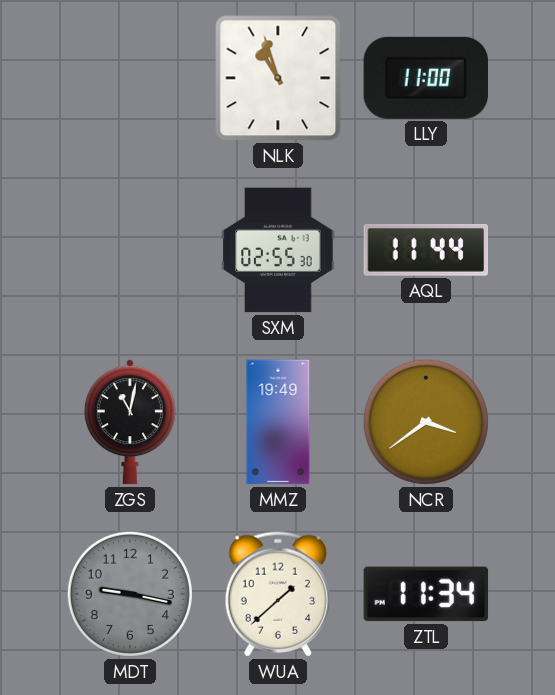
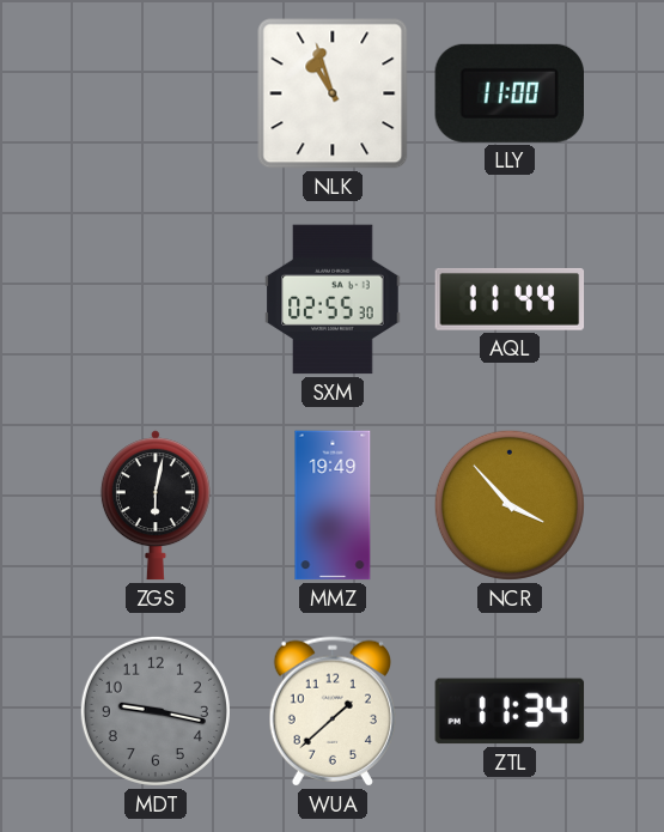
ZGS: 11:02 -> 6:02 (156, 505)
NCR: 3:39 -> 3:53 (510, 505)
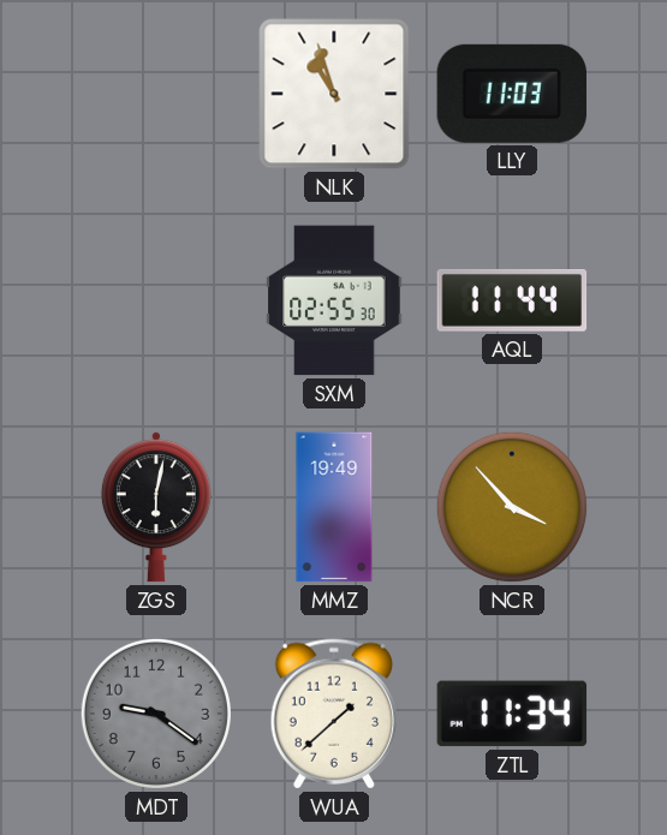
LLY: 11:00 -> 11:03 (511, 94)
MDT: 9:17 -> 9:21 (156, 714)
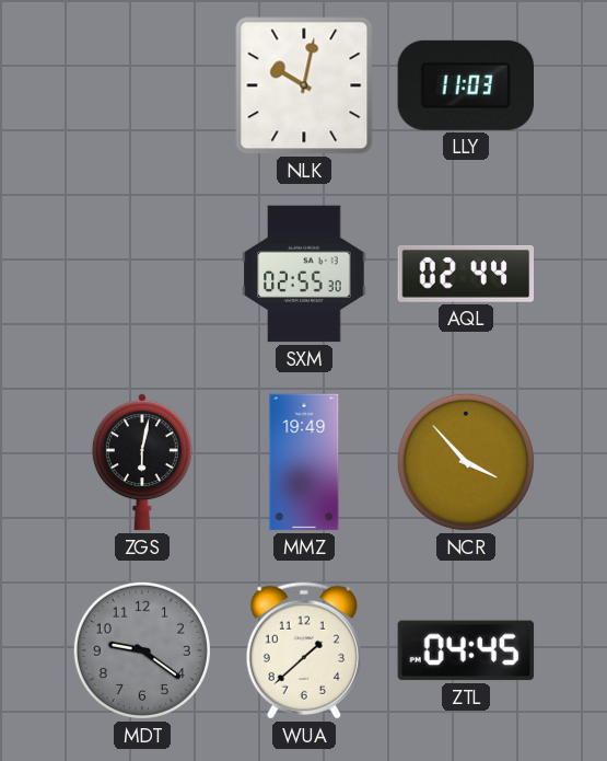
NLK: 10:57 -> 10:02 (304, 85)
AQL: 11:44 -> 02:44 (466, 274)
ZTL: 11:34 -> 04:45 (466, 650)
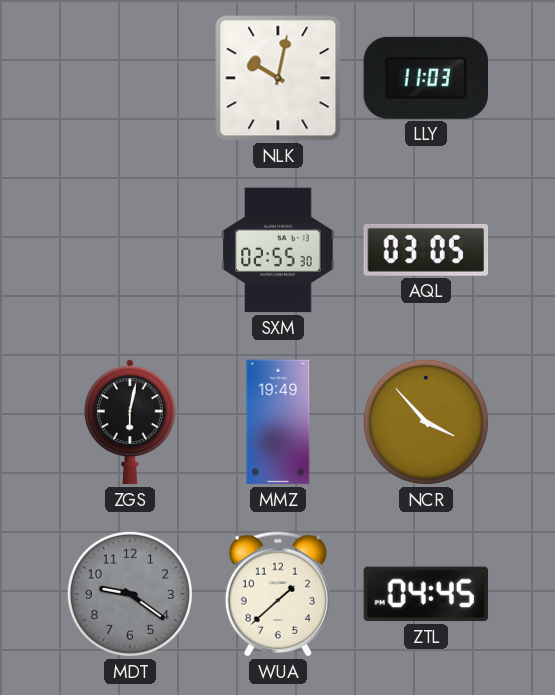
AQL: 02:44 -> 03:05 (426, 250)
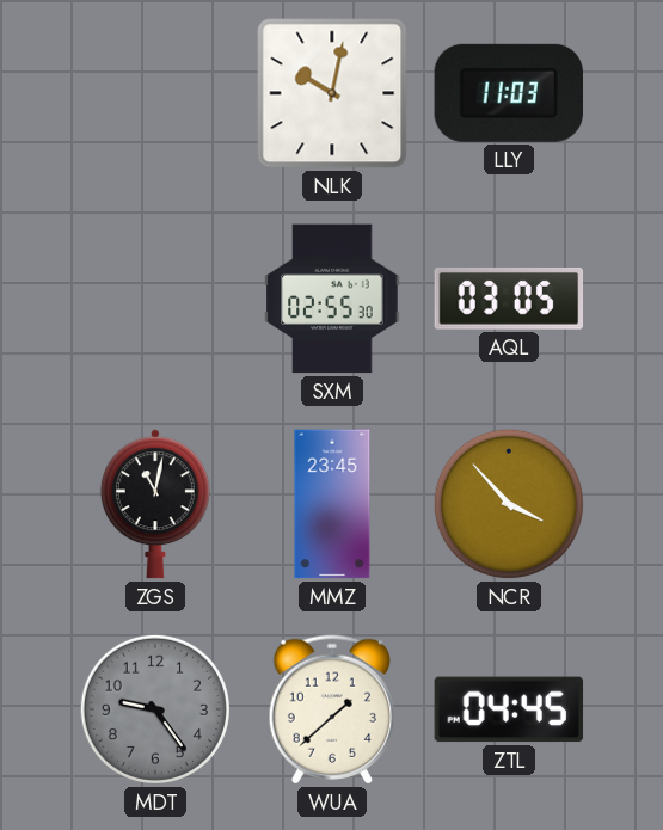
ZGS: 6:02 -> 11:02 (155, 504)
MMZ: 19:49 -> 23:45 (332, 504)
MDT: 9:21 -> 9:24 (155, 709)
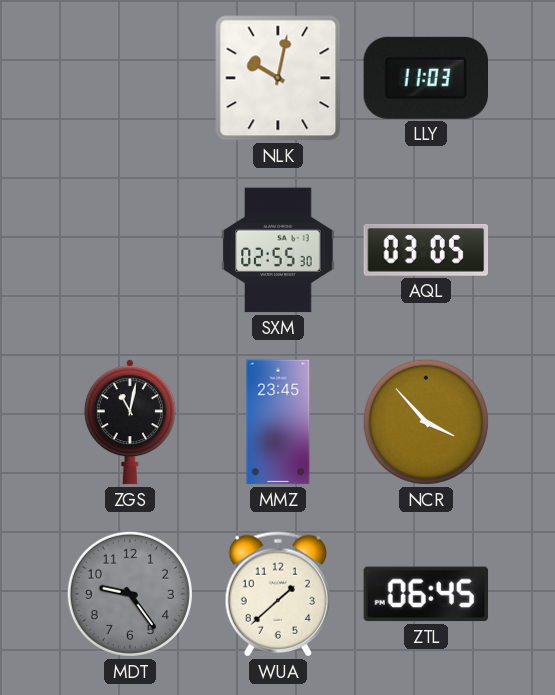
ZTL: 04:45 -> 06:45 (426, 594)
